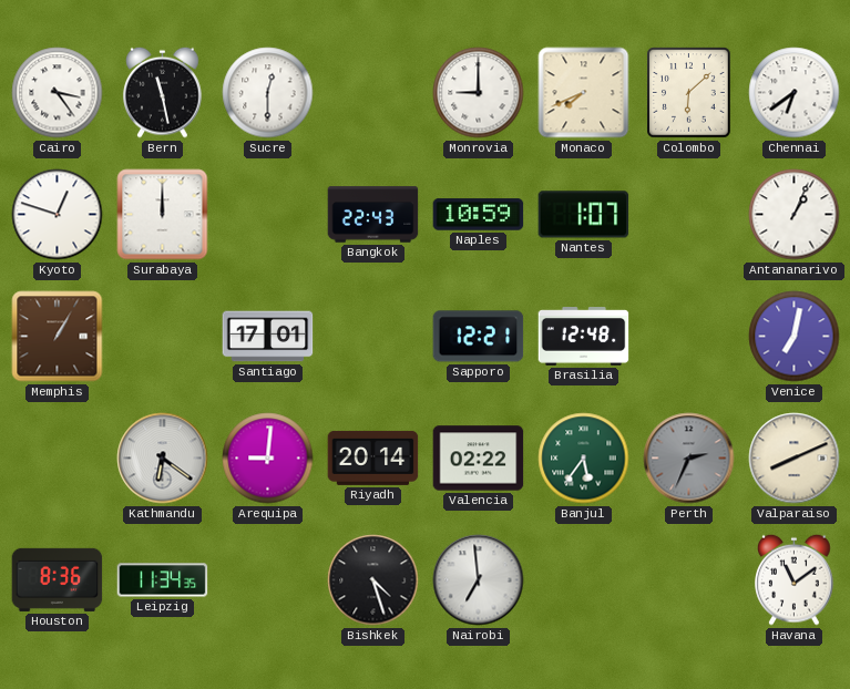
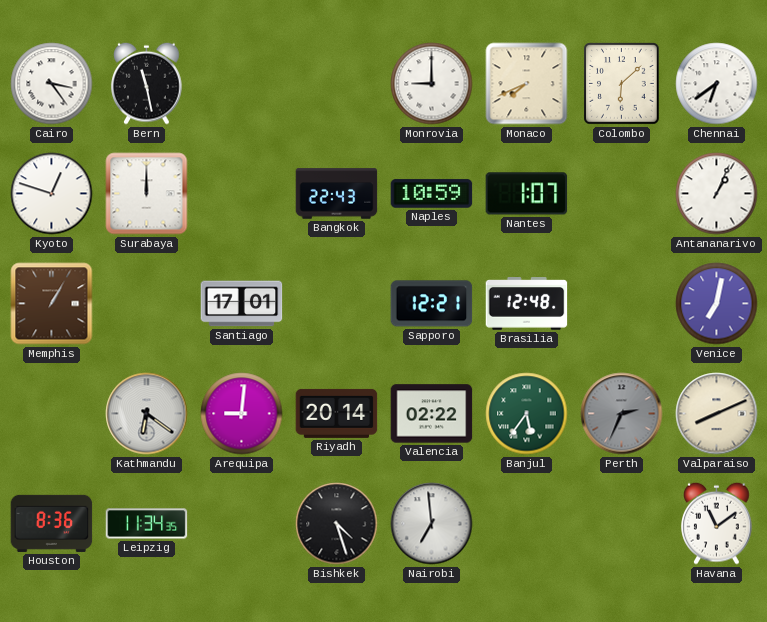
Sucre: 12:30 -> none (268, 93)
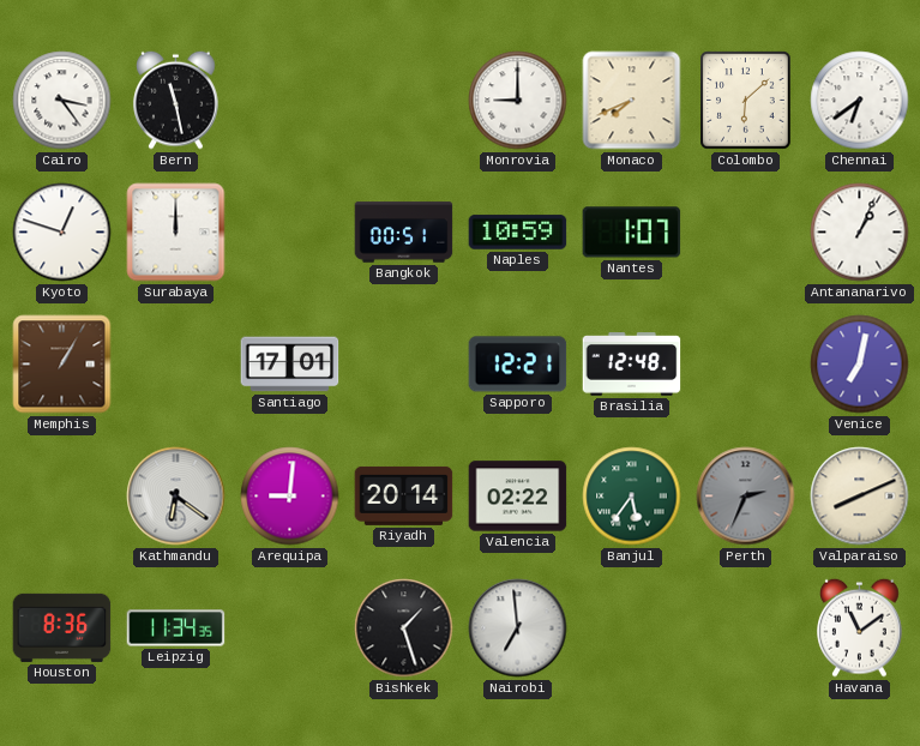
Bangkok: 22:43 -> 00:51 (404, 233)
Bishkek: 4:27 -> 1:27 (404, 628)
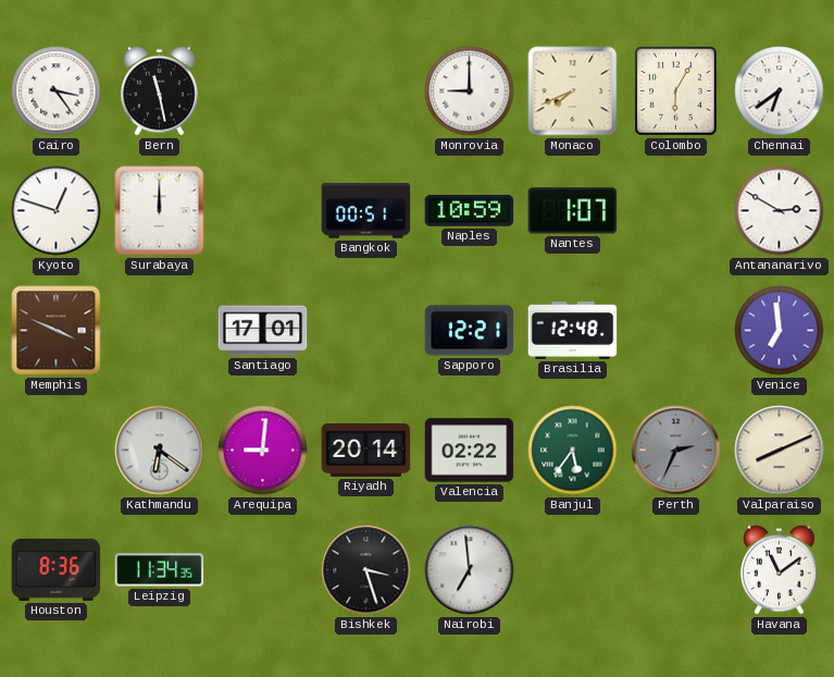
Colombo: 6:08 -> 6:05 (676, 91)
Antananarivo: 1:04 -> 2:50 (780, 211)
Memphis: 1:05 -> 3:49 (57, 331)
Venice: 7:02 -> 6:59 (780, 331)
Bishkek: 1:27 -> 3:27 (366, 570)
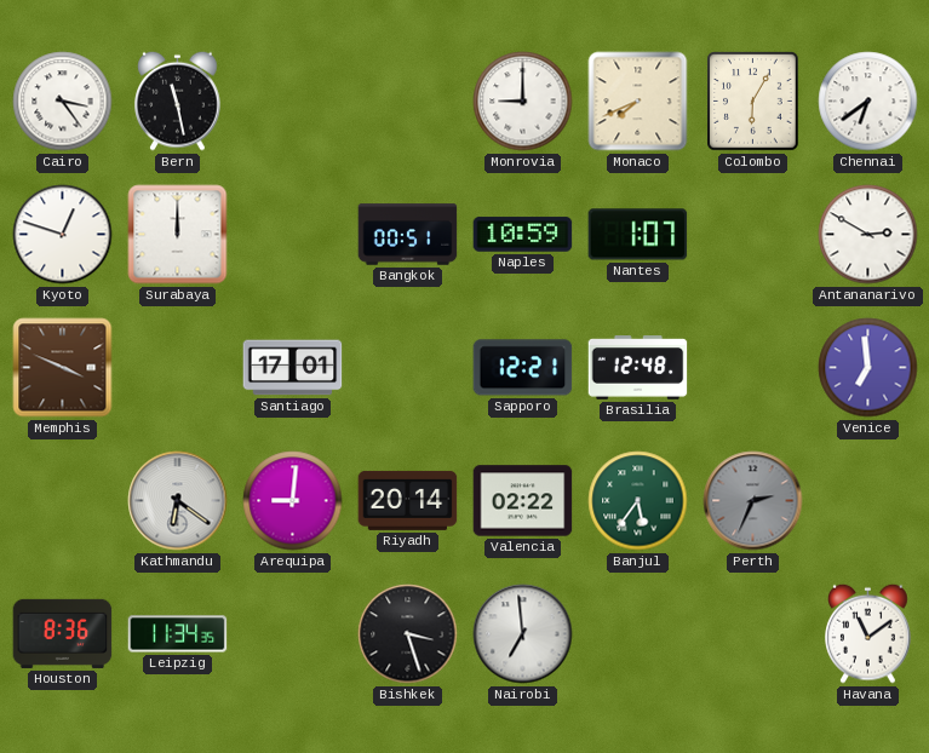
Valparaiso: 8:11 -> none (780, 451)
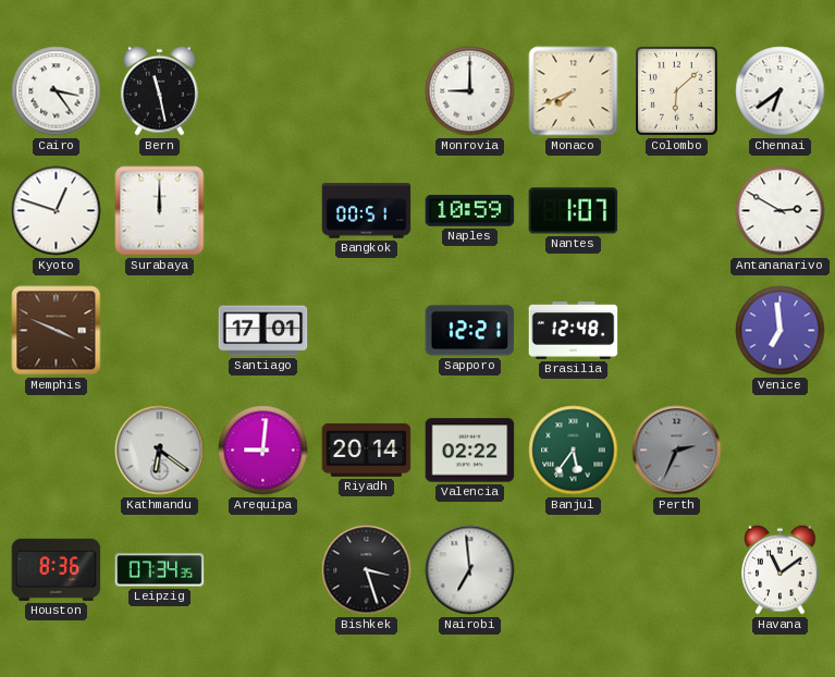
Colombo: 6:05 -> 6:08 (677, 91)
Leipzig: 11:34 -> 07:34 (160, 570)
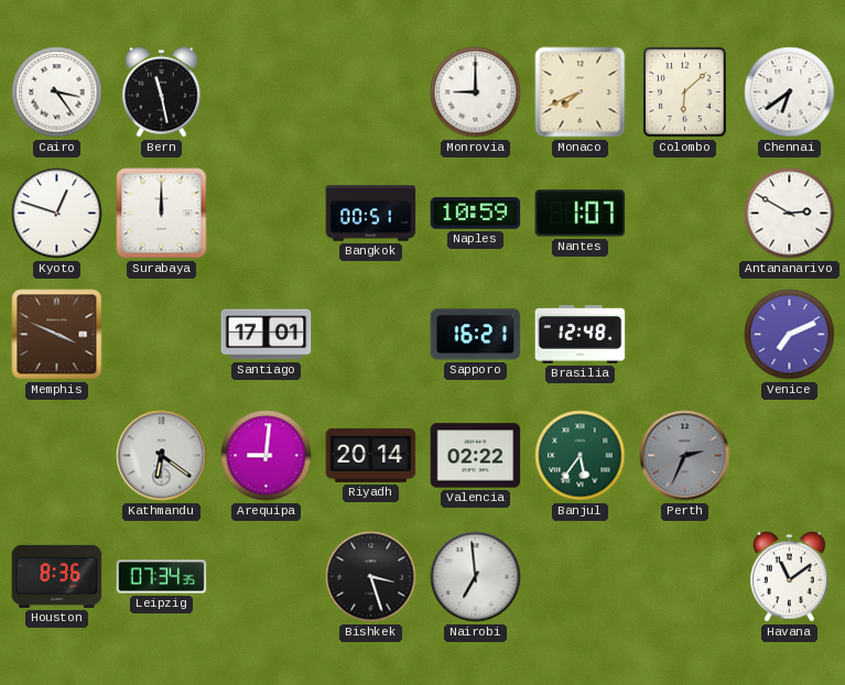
Sapporo: 12:21 -> 16:21 (476, 335)
Venice: 6:59 -> 7:11 (790, 335)
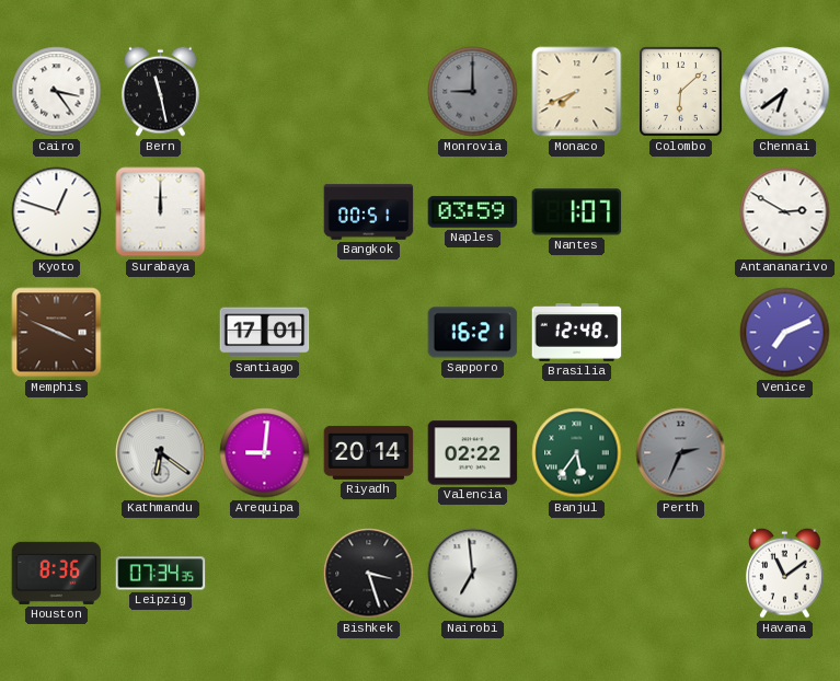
Monrovia dial: white -> grey (473, 92)
Naples: 10:59 -> 03:59 (473, 212)
